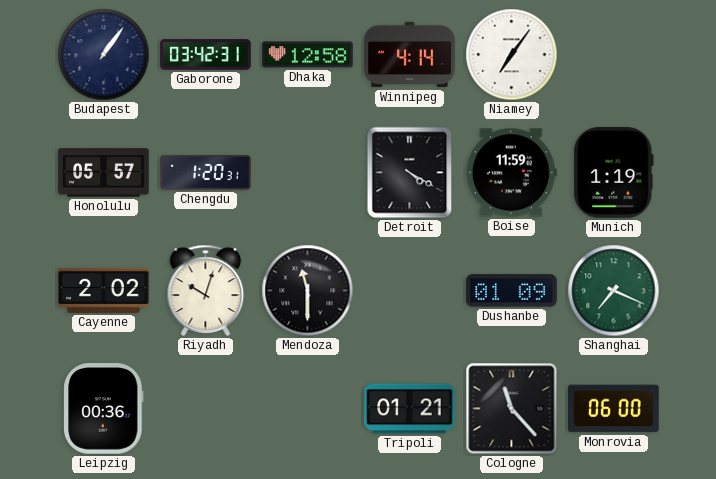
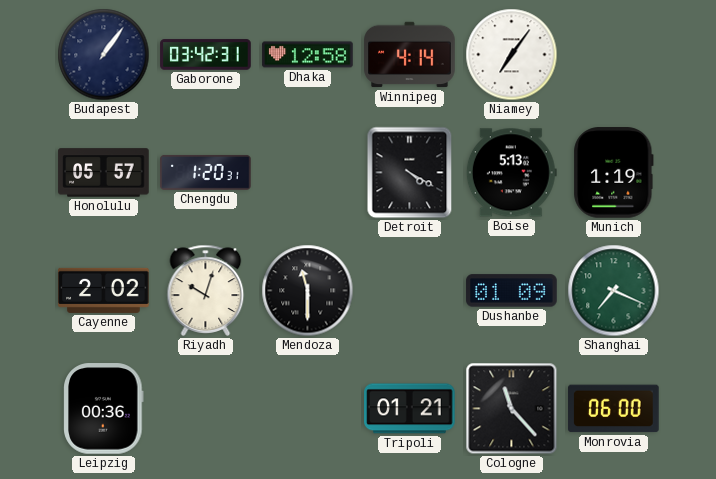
Boise: 11:59 -> 5:13 (511, 173)
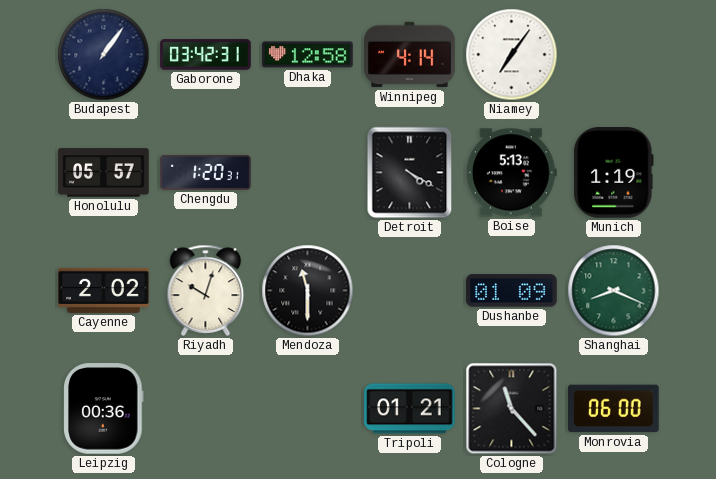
Shanghai: 7:19 -> 8:19 (614, 291)
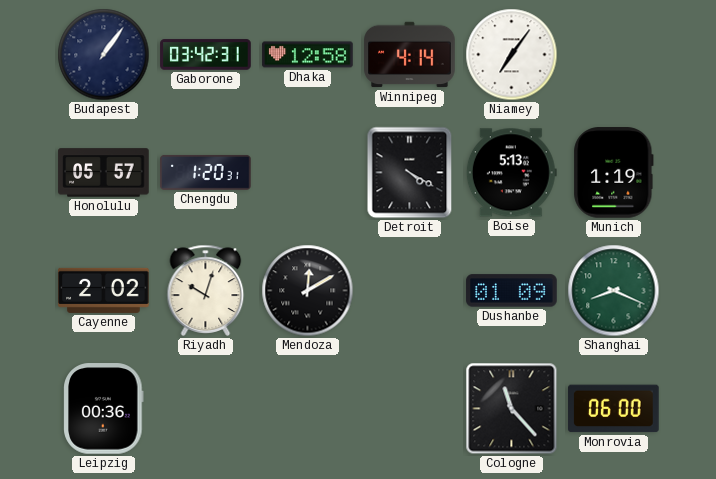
Mendoza: 11:30 -> 12:10 (308, 291)
Tripoli: 01:21 -> none (410, 409)
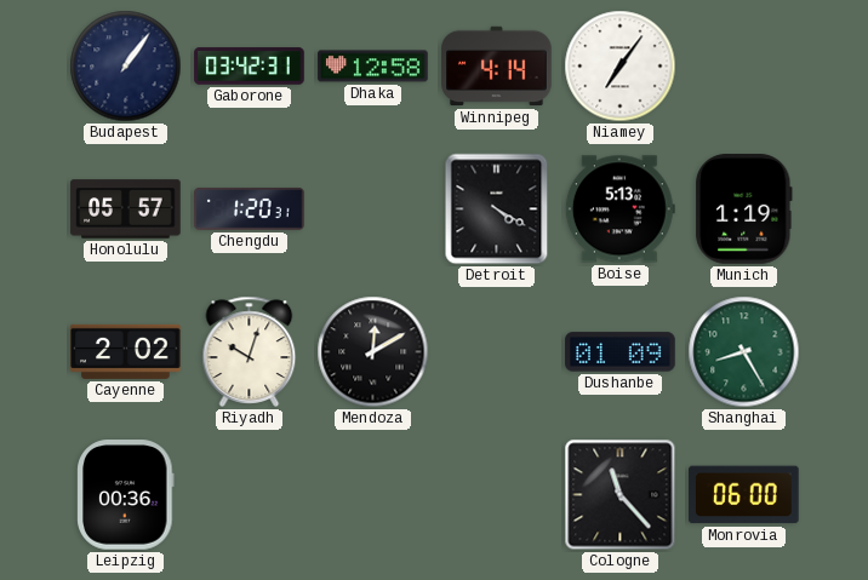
Shanghai: 8:19 -> 8:25 (744, 352)
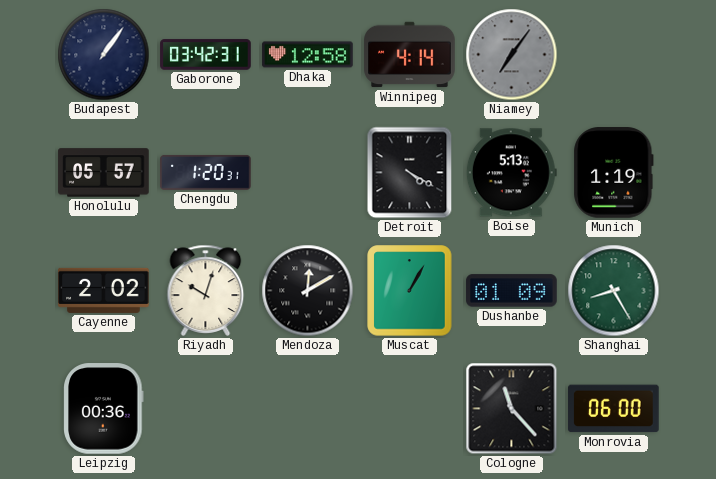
Niamey dial: white -> grey (512, 55)
Muscat: none -> 1:05 (410, 291)
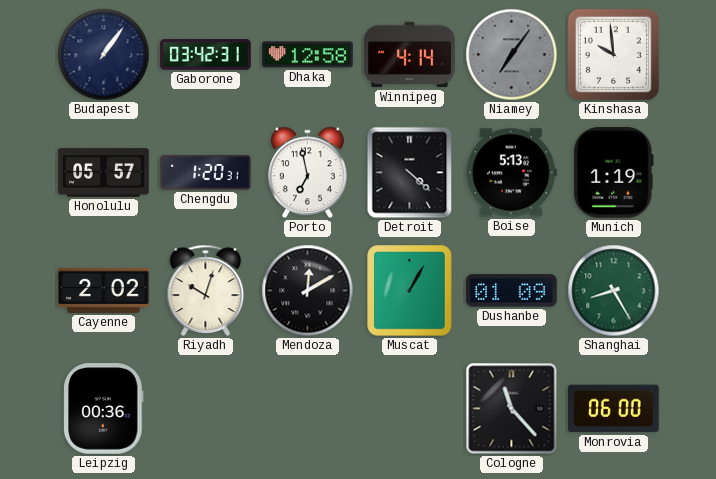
Kinshasa: none -> 9:59 (613, 54)
Porto: none -> 6:58 (307, 173)
Detroit: 4:20 -> 4:22 (410, 173)
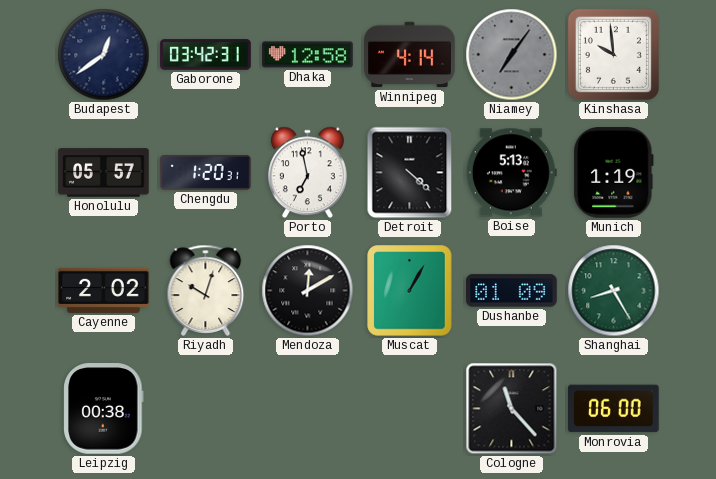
Budapest: 1:06 -> 12:39 (104, 55)
Leipzig: 00:36 -> 00:38 (104, 409)
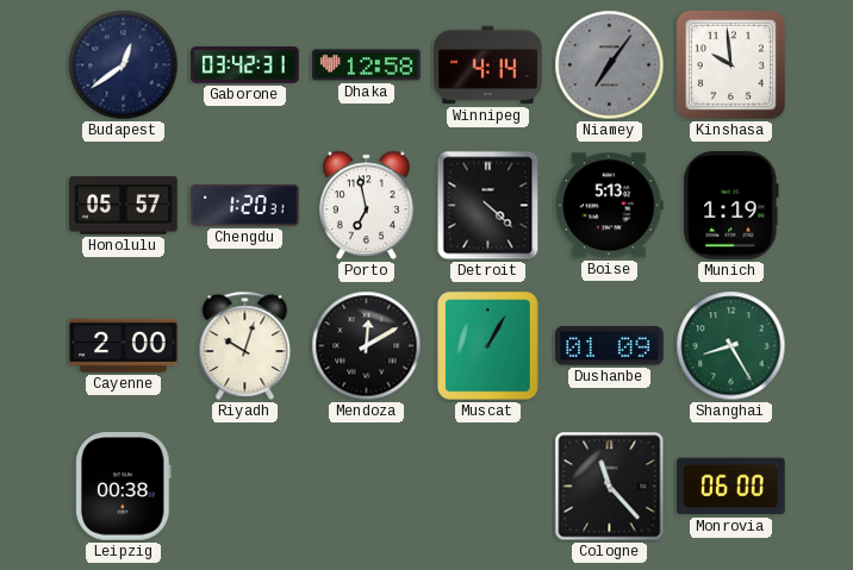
Cayenne: 2:02 -> 2:00 (124, 345)
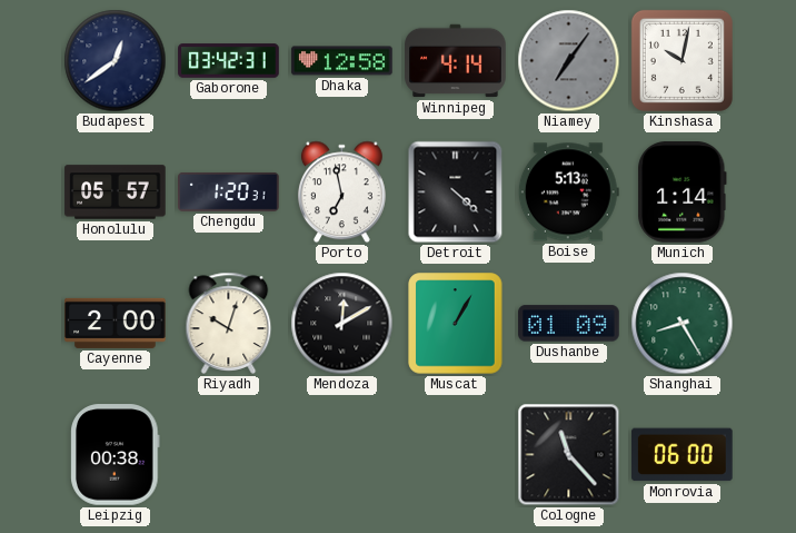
Kinshasa: 9:59 -> 10:02 (681, 60)
Munich: 1:19 -> 1:14 (683, 193)
